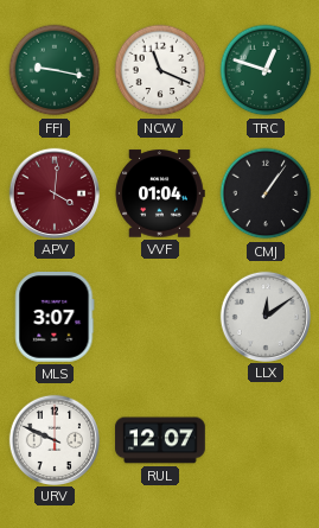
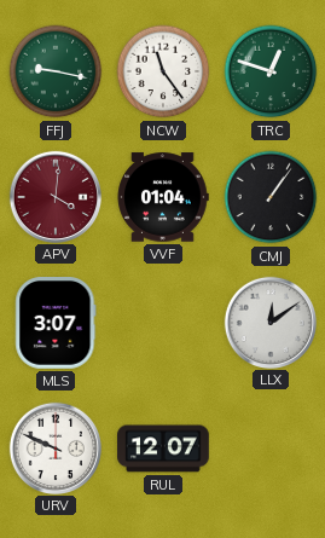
NCW: 11:19 -> 11:24 (163, 71)
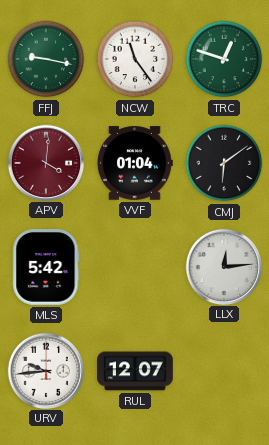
CMJ: 1:06 -> 6:09 (224, 163)
MLS: 3:07 -> 5:42 (46, 268)
LLX: 12:09 -> 12:14 (223, 266)
URV: 9:49 -> 9:44 (45, 370)
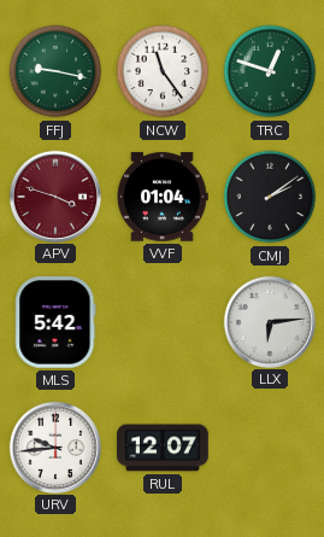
APV: 4:01 -> 3:48 (54, 195)
CMJ: 6:09 -> 2:09 (270, 197)
LLX: 12:14 -> 6:14 (269, 321)
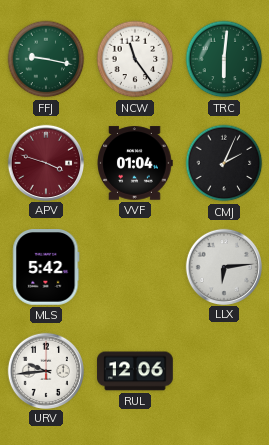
TRC: 12:48 -> 6:01 (224, 59)
CMJ: 2:09 -> 2:04 (224, 163)
RUL: 12:07 -> 12:06 (135, 371)
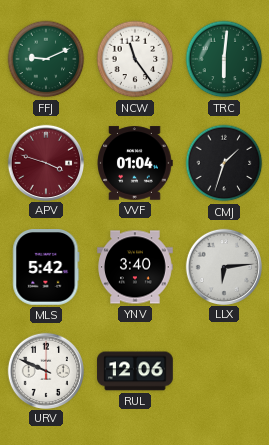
FFJ: 9:17 -> 9:11 (46, 59)
CMJ: 2:04 -> 1:33 (224, 163)
YNV: none -> 3:40 (135, 267)
URV: 9:44 -> 9:49 (45, 370)
